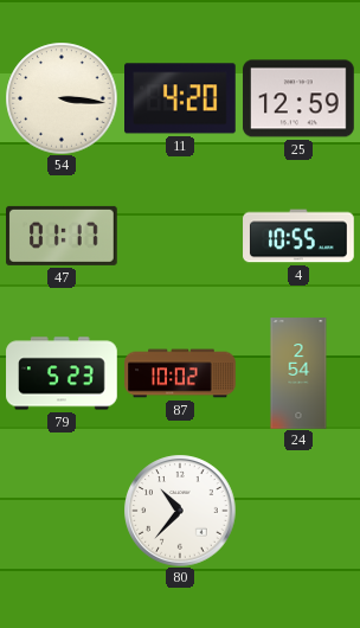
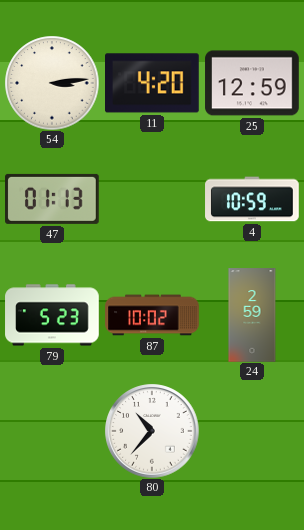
54: 3:16 -> 3:14 (52, 83)
47: 01:17 -> 01:13 (52, 199)
4: 10:55 -> 10:59 (252, 199)
24: 2:54 -> 2:59 (252, 315)
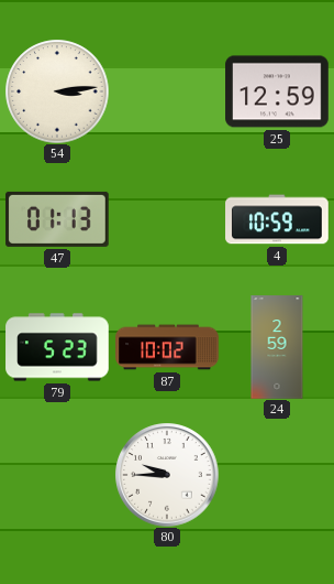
11: 4:20 -> none (153, 83)
80: 10:37 -> 9:45 (167, 475)
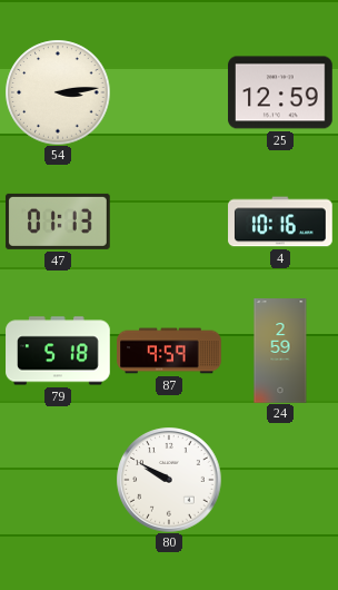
4: 10:59 -> 10:16 (280, 222)
79: 5:23 -> 5:18 (58, 351)
87: 10:02 -> 9:59 (169, 351)
80: 9:45 -> 9:50 (169, 480)
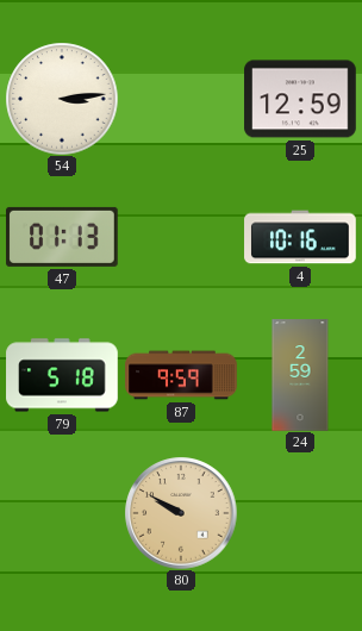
80 dial: white -> champagne (181, 513)
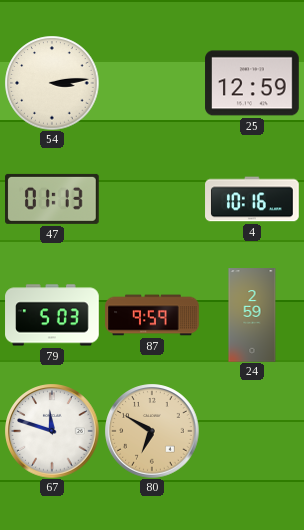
79: 5:18 -> 5:03 (52, 315)
67: none -> 11:48 (52, 431)
80: 9:50 -> 6:50 (152, 431)
